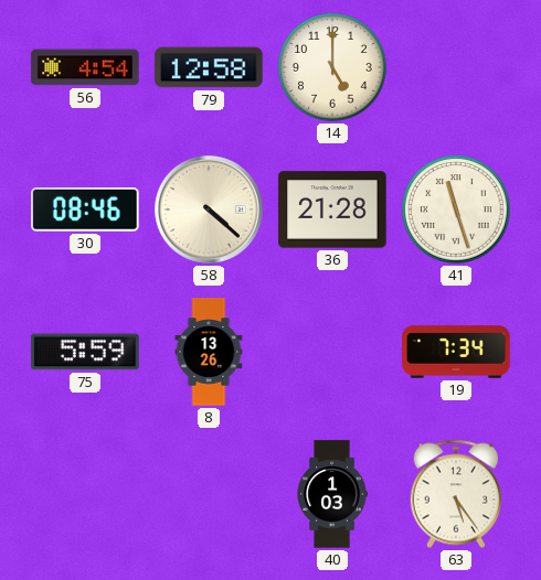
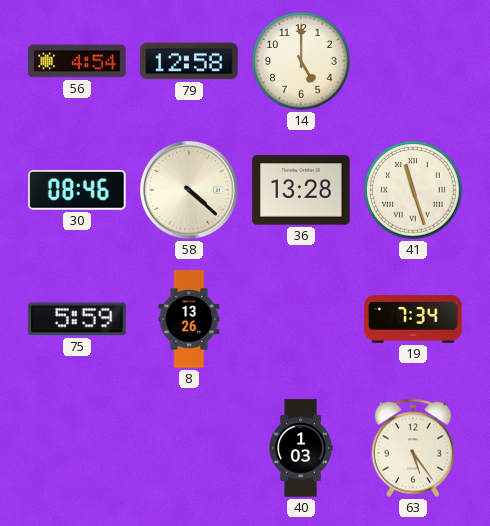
36: 21:28 -> 13:28 (301, 190)
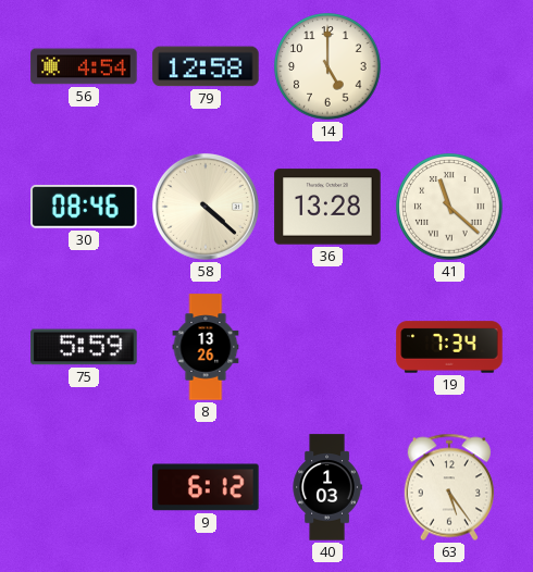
41: 11:27 -> 11:22 (449, 207)
9: none -> 6:12 (206, 487)
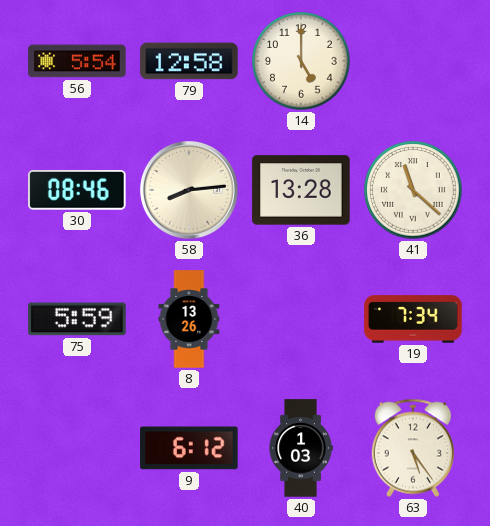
56: 4:54 -> 5:54 (77, 61)
58: 4:22 -> 8:14 (189, 190)
